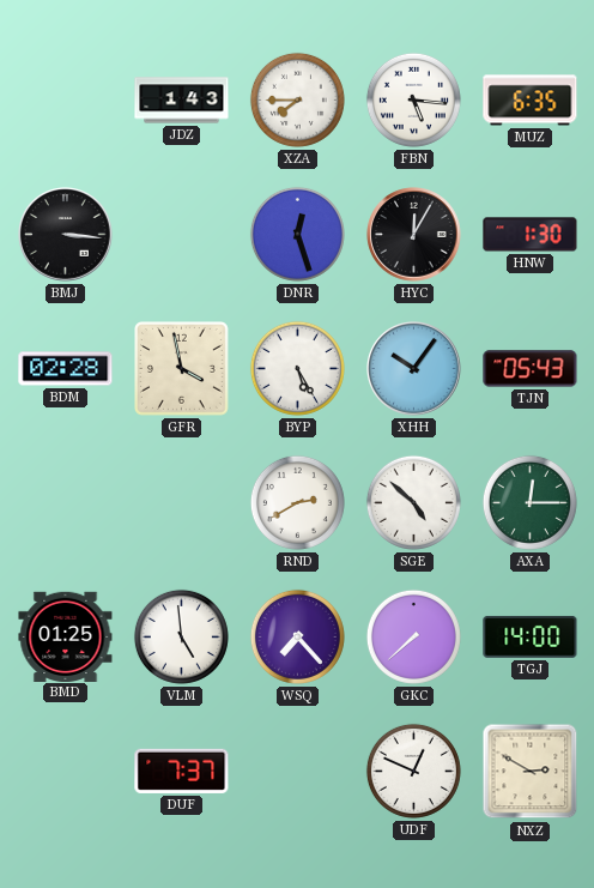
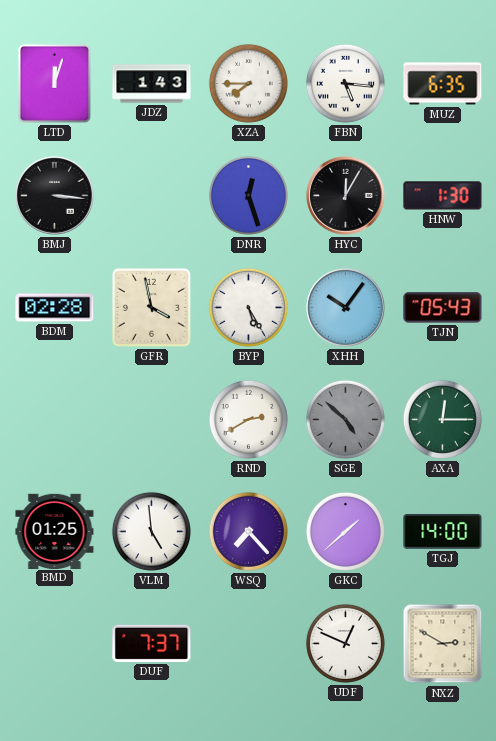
LTD: none -> 12:03 (54, 83)
SGE dial: white -> grey (345, 419)
GKC: 7:38 -> 1:38 (345, 531)
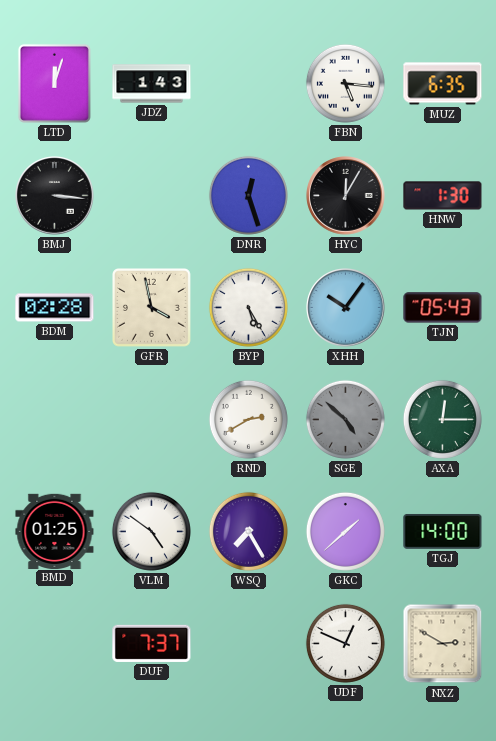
XZA: 7:45 -> none (248, 83)
VLM: 4:59 -> 4:51 (151, 531)
WSQ: 7:23 -> 7:25 (248, 531)
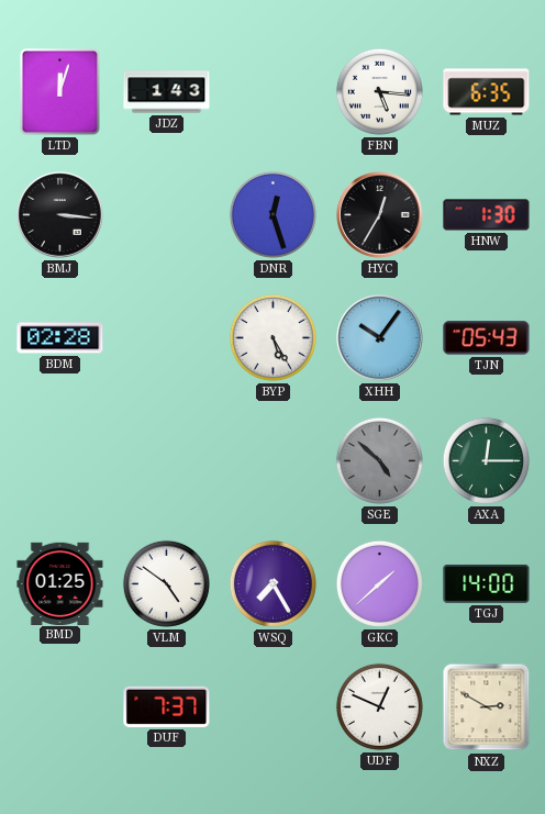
HYC: 12:05 -> 12:35 (380, 215)
GFR: 3:58 -> none (152, 308)
RND: 2:40 -> none (248, 419)
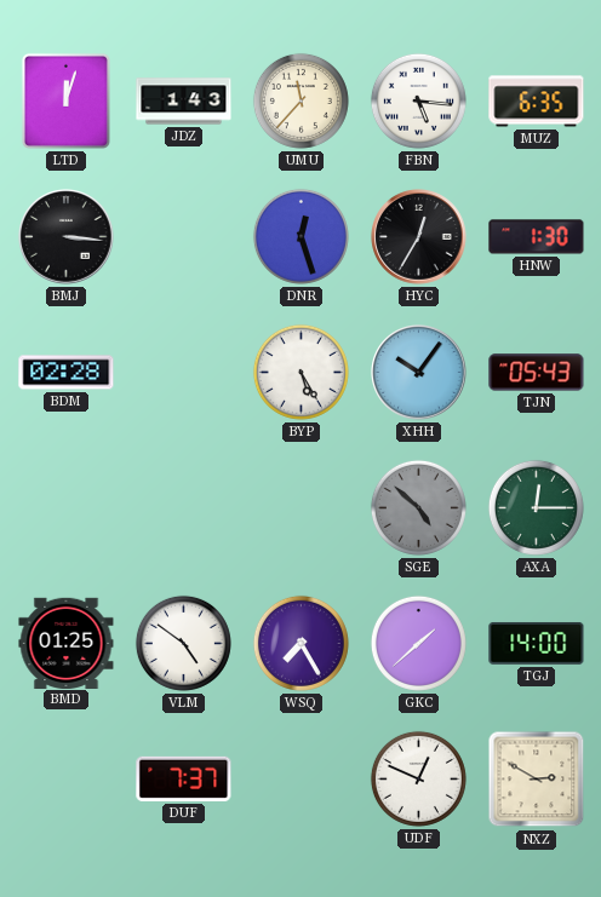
UMU: none -> 11:37 (300, 100)
